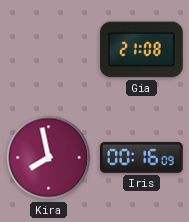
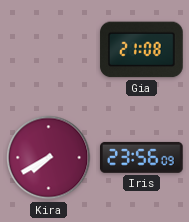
Kira: 7:58 -> 7:40 (49, 158)
Iris: 00:16 -> 23:56 (142, 157)
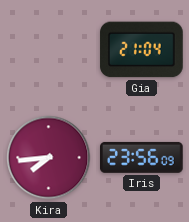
Gia: 21:08 -> 21:04 (142, 50)
Kira: 7:40 -> 7:44 (49, 158)
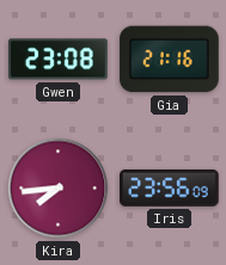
Gwen: none -> 23:08 (59, 60)
Gia: 21:04 -> 21:16 (170, 60)
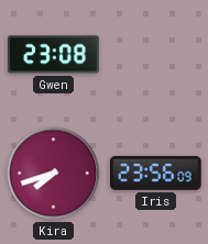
Gia: 21:16 -> none (170, 60)
Kira: 7:44 -> 7:42 (54, 174)
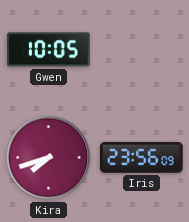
Gwen: 23:08 -> 10:05 (49, 50)
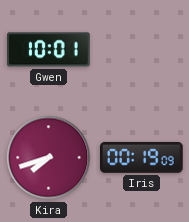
Gwen: 10:05 -> 10:01 (49, 50)
Iris: 23:56 -> 00:19 (142, 157)
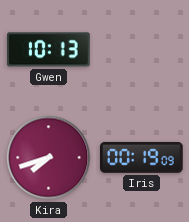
Gwen: 10:01 -> 10:13 (49, 50)
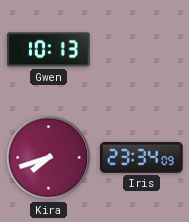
Iris: 00:19 -> 23:34 (142, 157)
